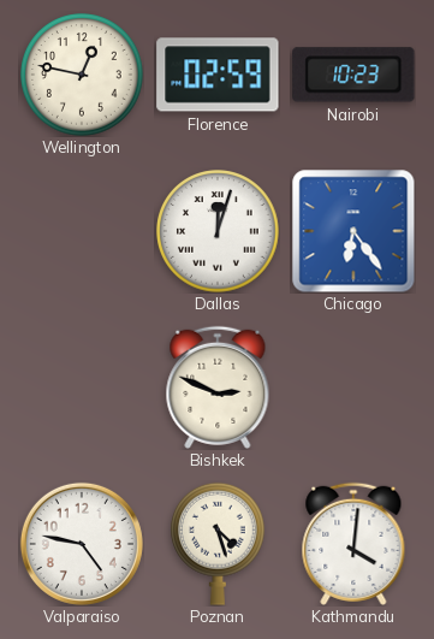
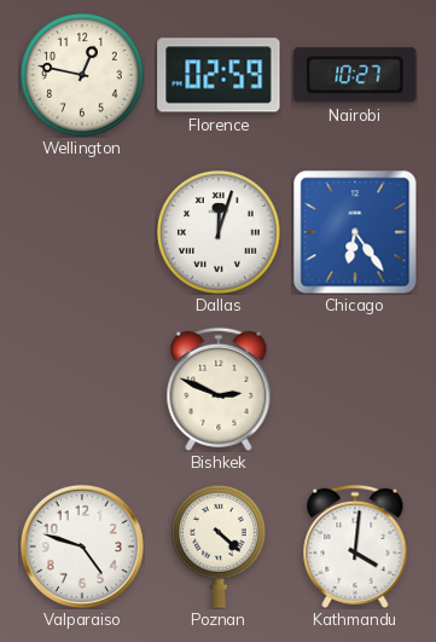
Nairobi: 10:23 -> 10:27 (355, 75)
Valparaiso: 4:47 -> 4:48 (82, 546)
Poznan: 4:27 -> 4:22 (220, 546)
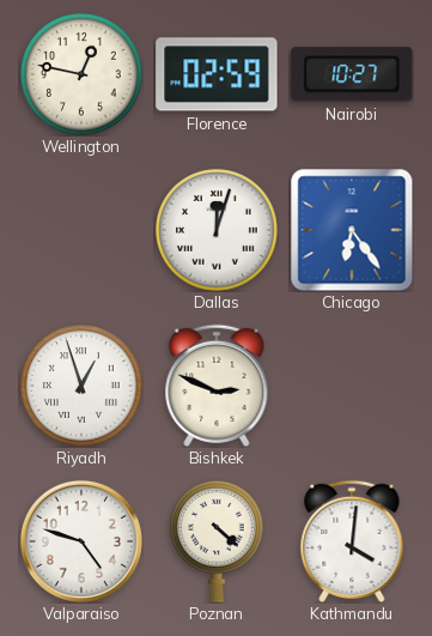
Riyadh: none -> 12:57 (81, 386)
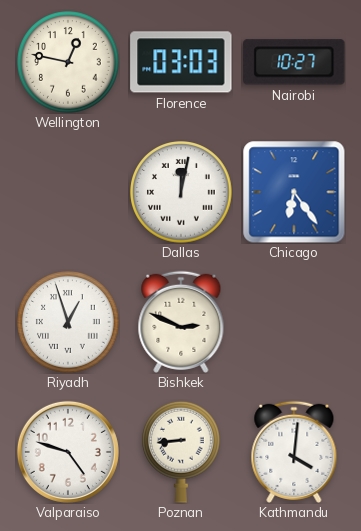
Florence: 02:59 -> 03:03 (181, 62)
Dallas: 12:03 -> 12:02 (181, 192)
Poznan: 4:22 -> 8:44 (182, 452)
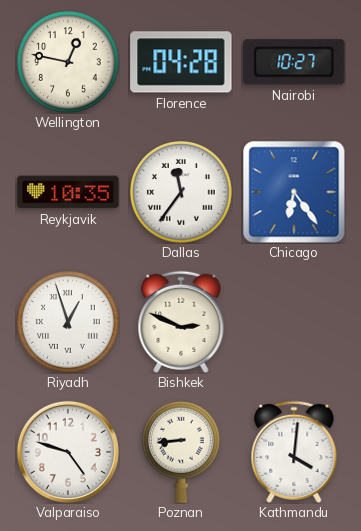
Florence: 03:03 -> 04:28 (181, 62)
Reykjavik: none -> 10:35 (68, 192)
Dallas: 12:02 -> 11:36 (181, 192)
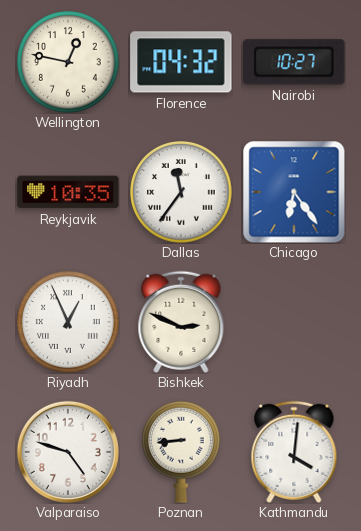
Florence: 04:28 -> 04:32 (181, 62)
Riyadh: 12:57 -> 12:56 (68, 322)
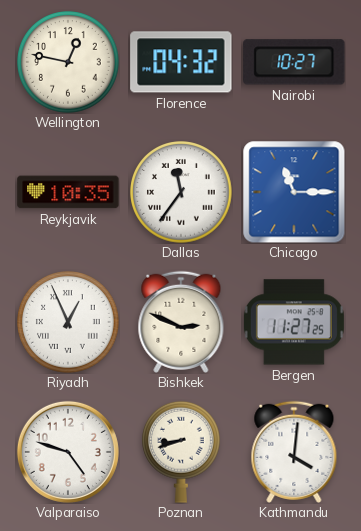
Chicago: 6:24 -> 11:15 (294, 192)
Bergen: none -> 11:27 (294, 322)
Poznan: 8:44 -> 8:42 (182, 452)
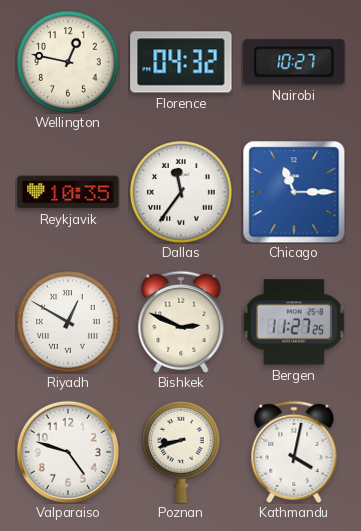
Riyadh: 12:56 -> 12:50 (68, 322)
Kathmandu: 4:01 -> 4:02 (294, 452)
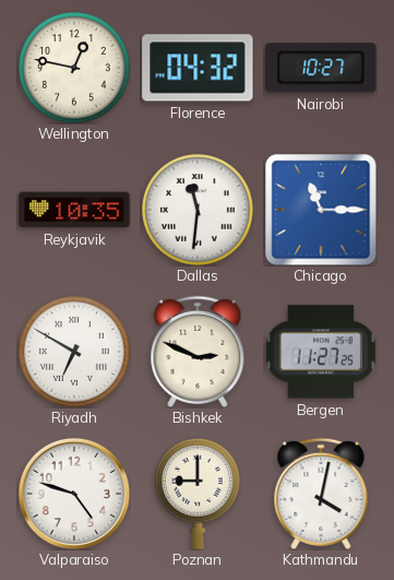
Dallas: 11:36 -> 11:31 (198, 210)
Riyadh: 12:50 -> 6:50 (74, 352)
Poznan: 8:42 -> 9:00 (199, 494)
